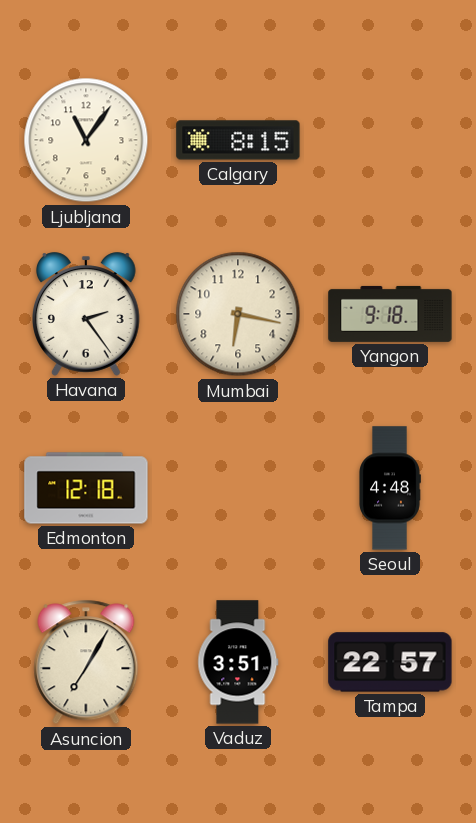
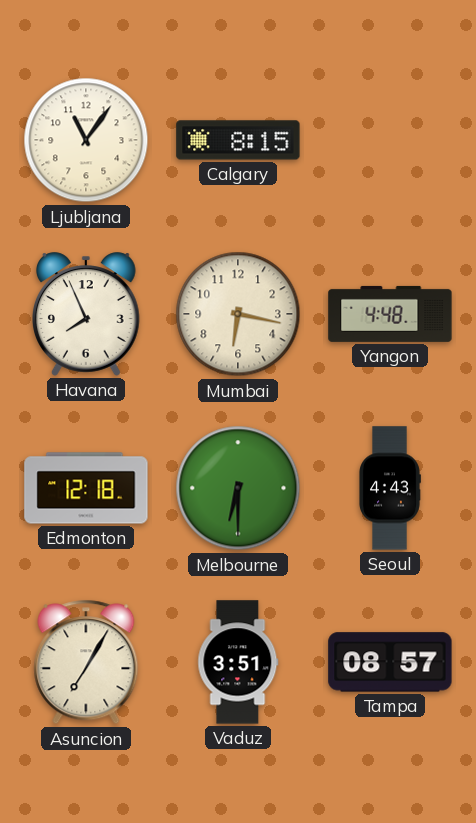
Havana: 2:24 -> 7:56 (87, 314)
Yangon: 9:18 -> 4:48 (390, 314)
Melbourne: none -> 6:30 (238, 488)
Seoul: 4:48 -> 4:43 (390, 488)
Tampa: 22:57 -> 08:57 (390, 662)
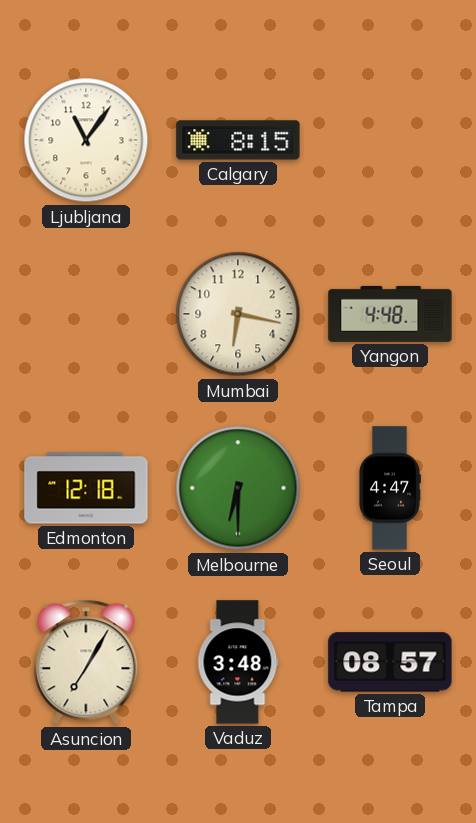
Havana: 7:56 -> none (87, 314)
Seoul: 4:43 -> 4:47 (390, 488)
Vaduz: 3:51 -> 3:48 (238, 662)
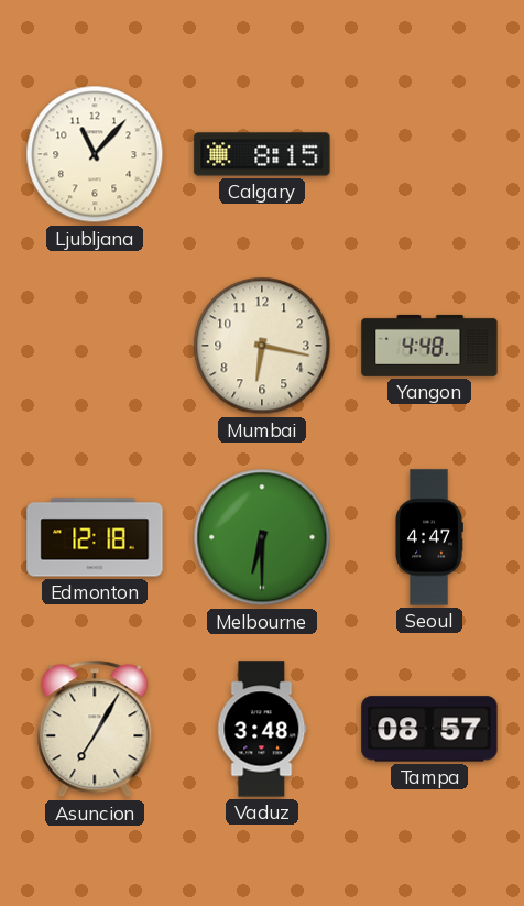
Ljubljana: 11:06 -> 11:07 (95, 154)
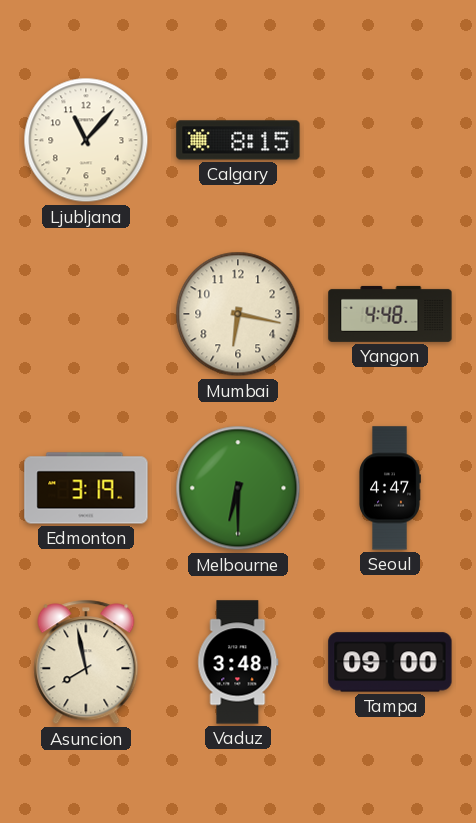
Edmonton: 12:18 -> 3:19 (86, 488)
Asuncion: 7:05 -> 7:58 (86, 662)
Tampa: 08:57 -> 09:00 (390, 662)
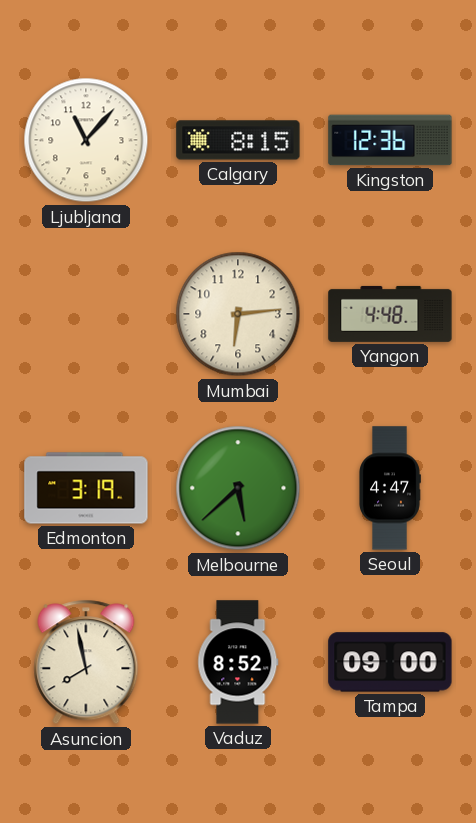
Kingston: none -> 12:36 (390, 140)
Mumbai: 6:17 -> 6:14 (238, 314)
Melbourne: 6:30 -> 5:38 (238, 488)
Vaduz: 3:48 -> 8:52 (238, 662)
